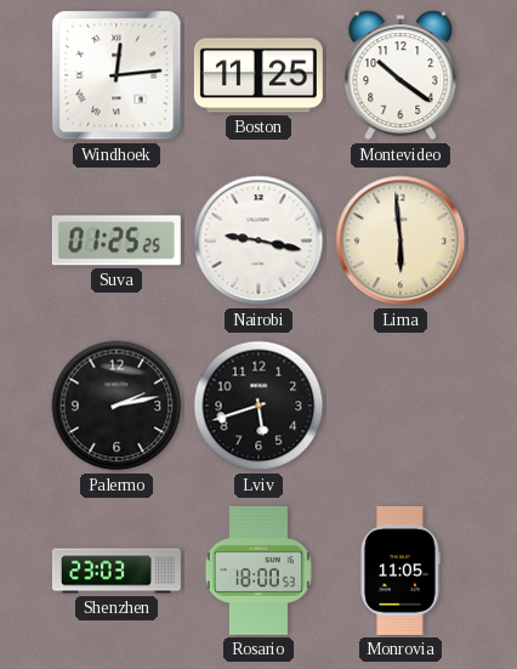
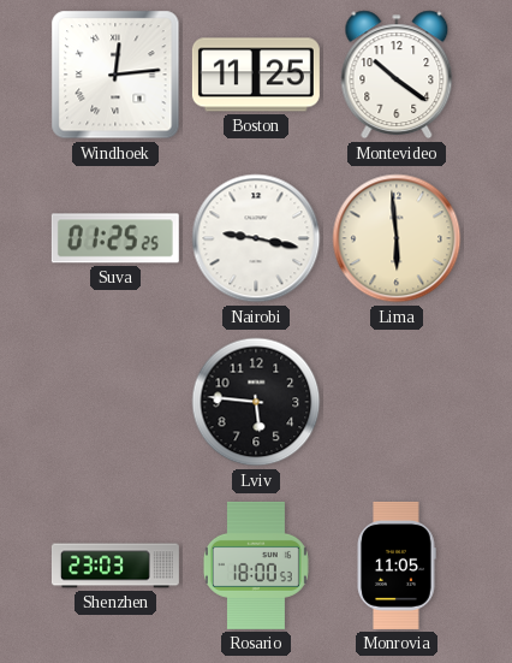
Palermo: 2:13 -> none (117, 406)
Lviv: 5:42 -> 5:46 (256, 402)
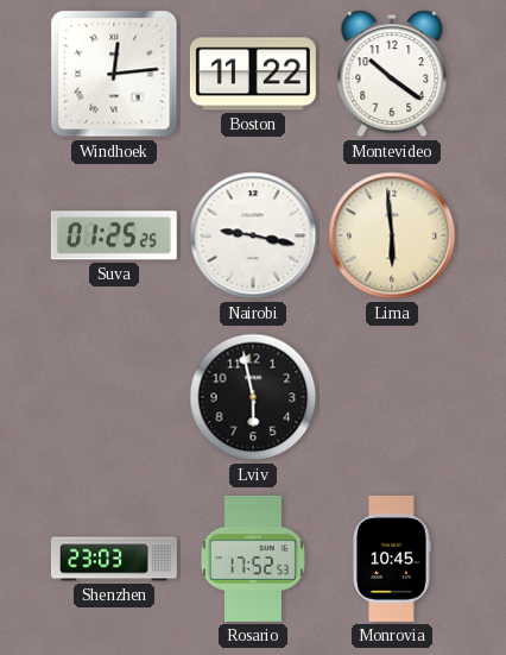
Boston: 11:25 -> 11:22 (253, 74)
Lviv: 5:46 -> 5:58 (253, 397)
Rosario: 18:00 -> 17:52 (253, 559)
Monrovia: 11:05 -> 10:45 (392, 559)
